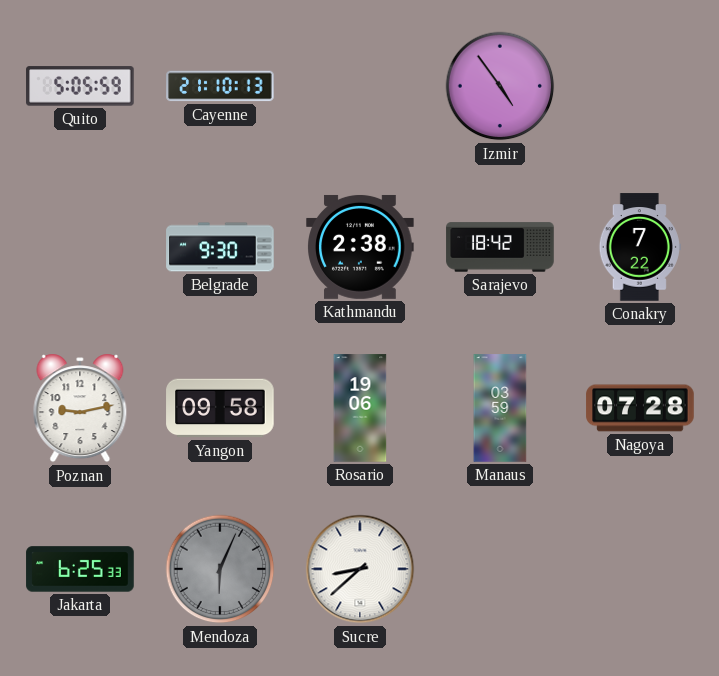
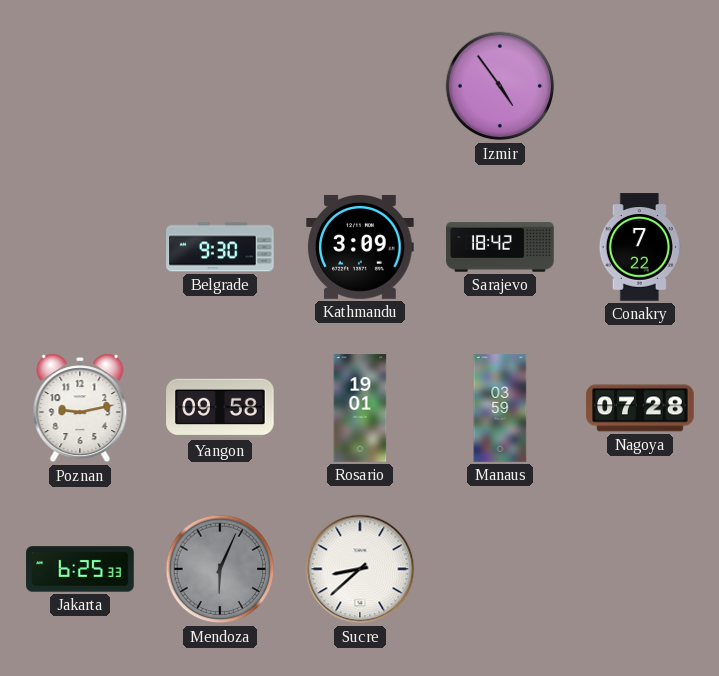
Quito: 5:05 -> none (80, 86)
Cayenne: 21:10 -> none (220, 86)
Kathmandu: 2:38 -> 3:09 (360, 247)
Rosario: 19:06 -> 19:01 (360, 408)
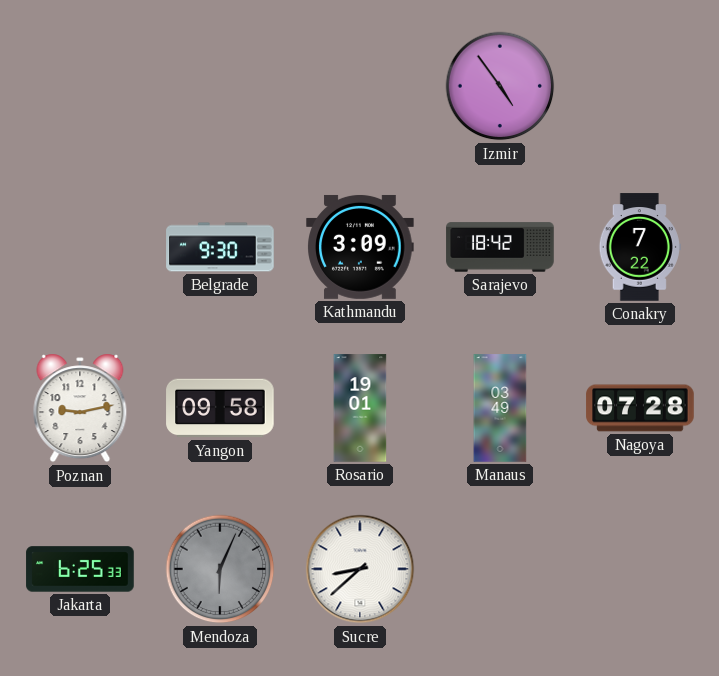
Manaus: 03:59 -> 03:49 (500, 408)
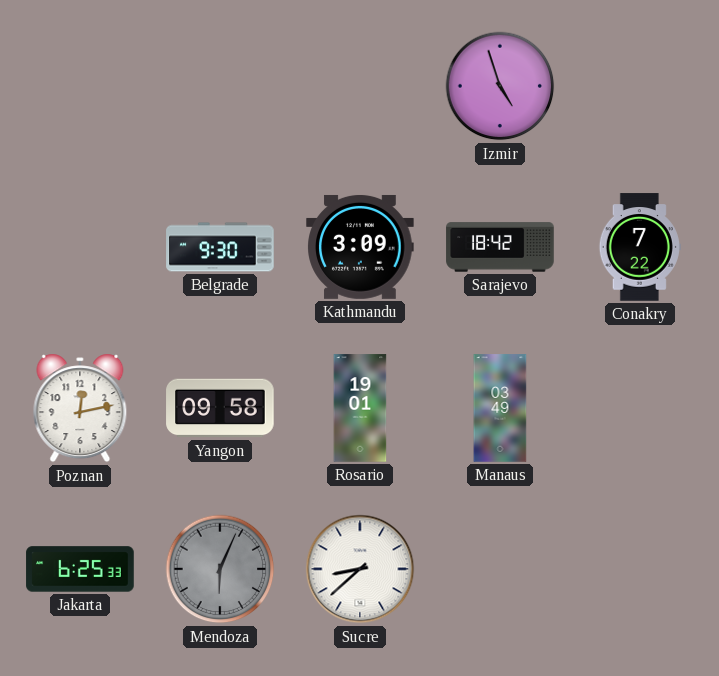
Izmir: 4:54 -> 4:57 (500, 86)
Poznan: 9:13 -> 12:13 (80, 408)
Nagoya: 07:28 -> none (640, 408)
